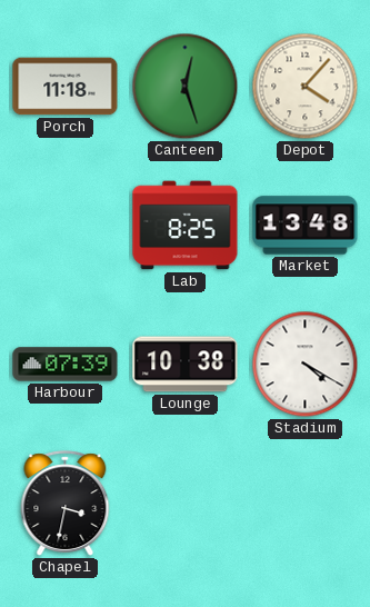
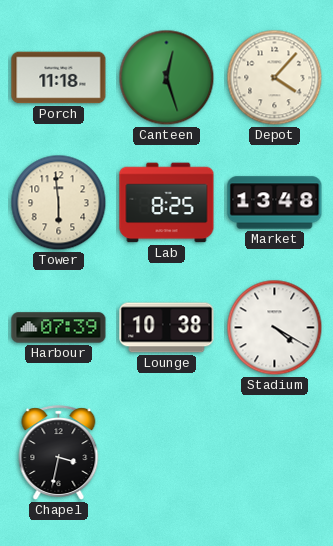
Tower: none -> 5:59 (59, 203)
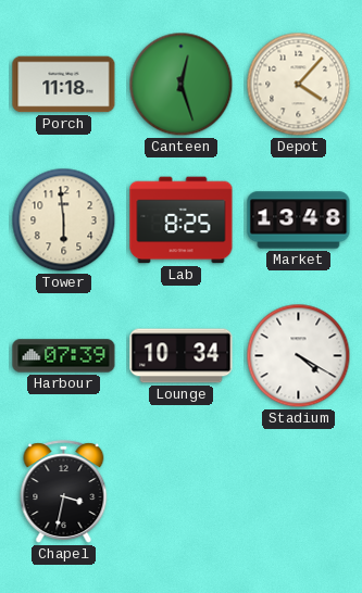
Lounge: 10:38 -> 10:34 (182, 356)
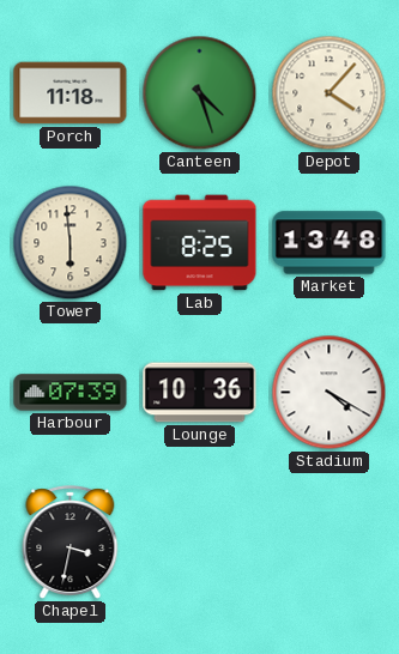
Canteen: 12:27 -> 4:27 (200, 93)
Lounge: 10:34 -> 10:36 (200, 393)
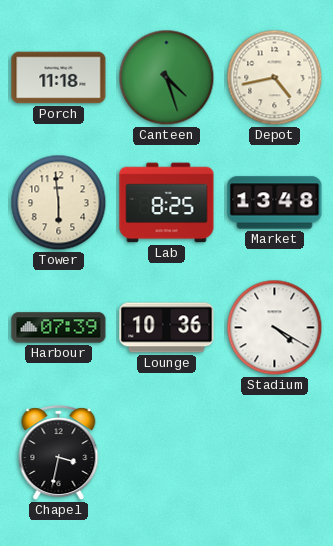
Depot: 4:07 -> 4:43 (275, 78)
